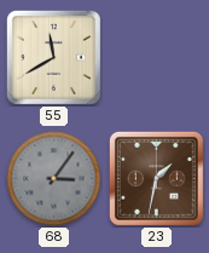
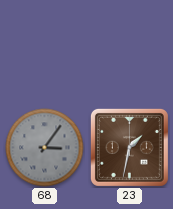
55: 11:40 -> none (53, 57)
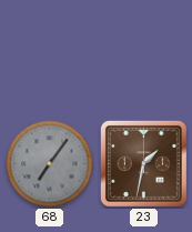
68: 3:06 -> 7:06 (50, 164)
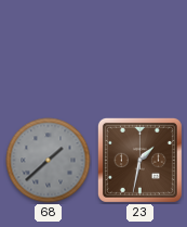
68: 7:06 -> 1:38 (49, 161)
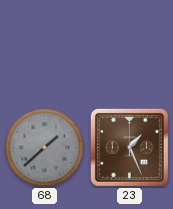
23: 1:32 -> 1:26 (129, 147)
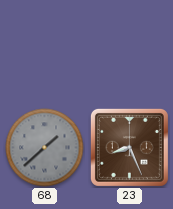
23: 1:26 -> 8:26 (129, 147)
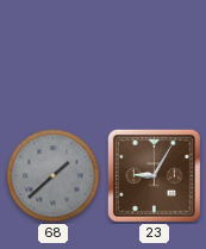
23: 8:26 -> 9:05 (154, 175)
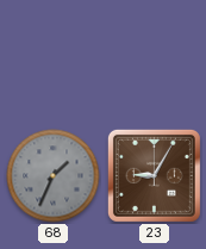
68: 1:38 -> 1:34 (54, 176)
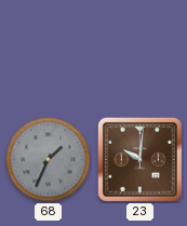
23: 9:05 -> 10:01 (139, 159)
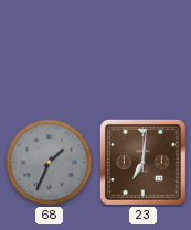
23: 10:01 -> 7:01 (142, 162)
